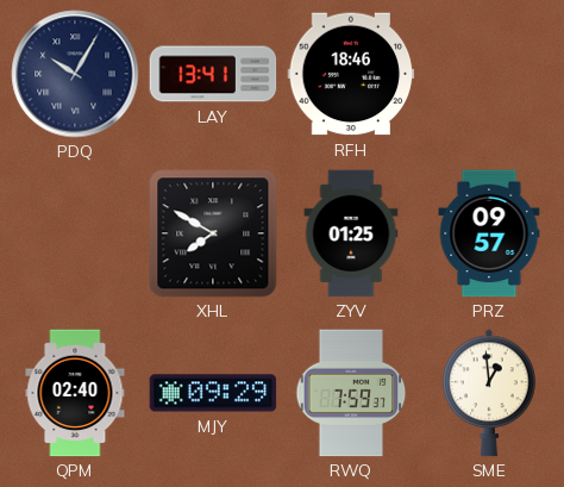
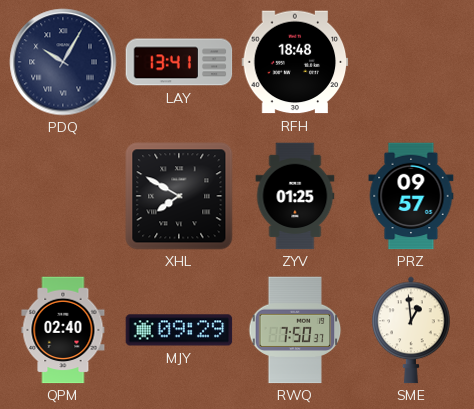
RFH: 18:46 -> 18:48 (295, 62)
RWQ: 7:59 -> 7:50 (295, 330)
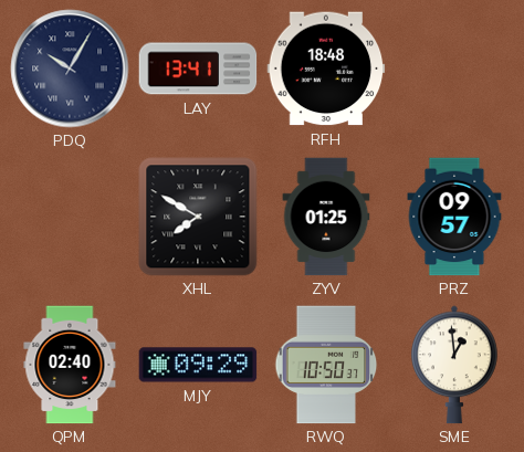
RWQ: 7:50 -> 10:50 (326, 365)
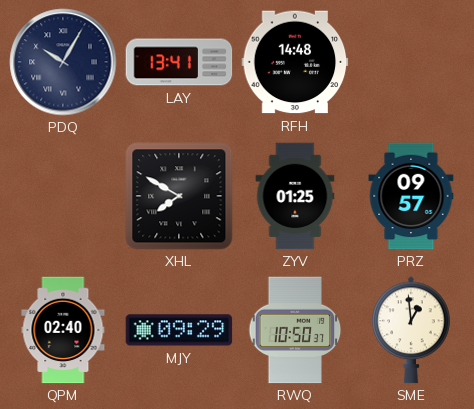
RFH: 18:48 -> 14:48 (295, 62)
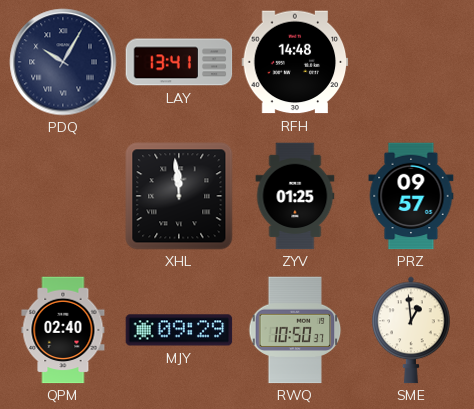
XHL: 7:50 -> 11:59 (179, 196)
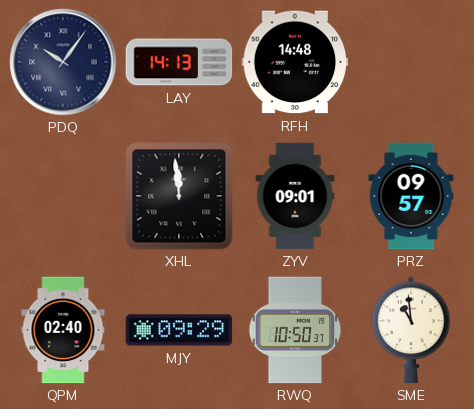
PDQ: 10:05 -> 10:06 (63, 62)
LAY: 13:41 -> 14:13 (179, 62)
ZYV: 01:25 -> 09:01 (295, 196)
SME: 12:59 -> 10:59 (411, 330)
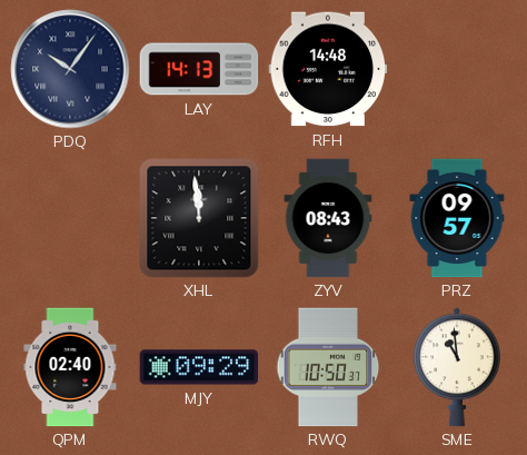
ZYV: 09:01 -> 08:43 (328, 218)
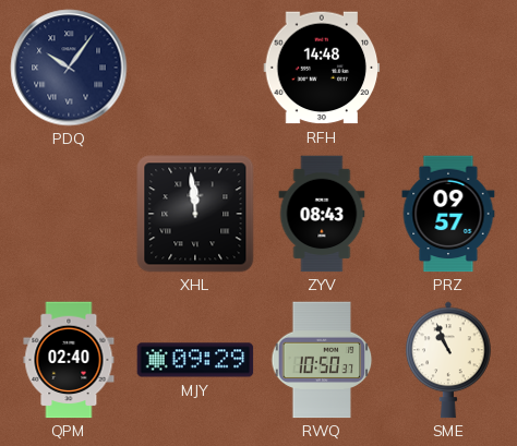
LAY: 14:13 -> none (199, 69)
SME: 10:59 -> 10:56 (448, 360)
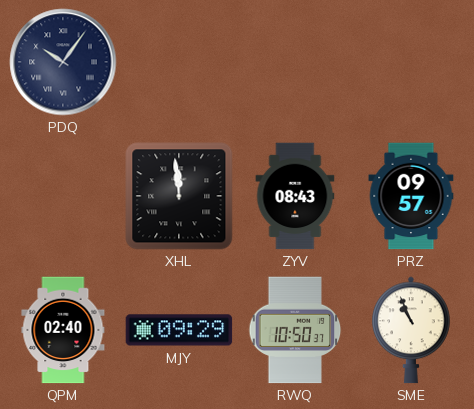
RFH: 14:48 -> none (322, 68)
